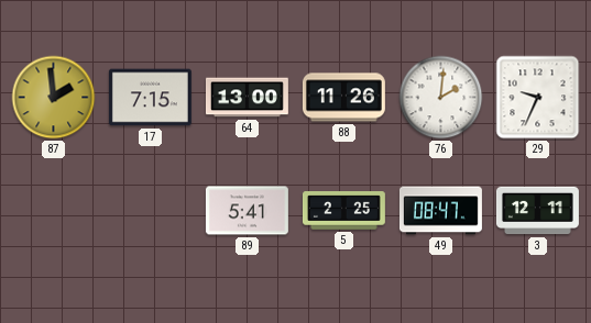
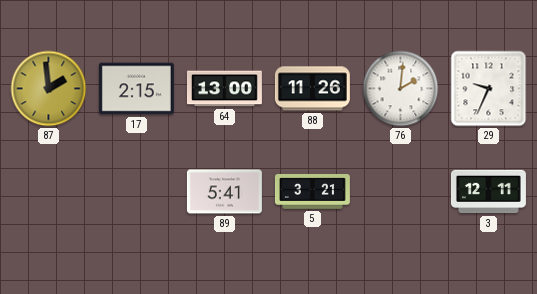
17: 7:15 -> 2:15 (136, 89)
5: 2:25 -> 3:21 (312, 192)
49: 08:47 -> none (440, 211)
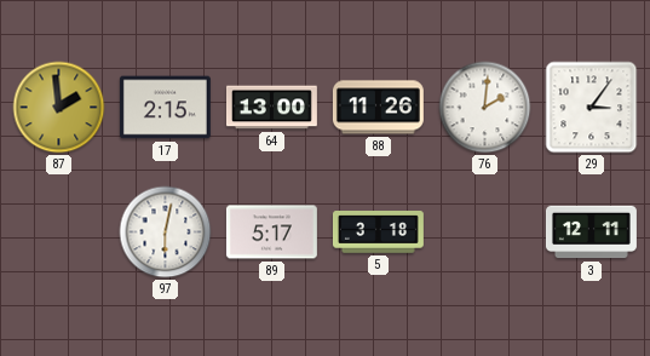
29: 9:34 -> 3:06 (592, 108)
97: none -> 6:02 (166, 232)
89: 5:41 -> 5:17 (271, 232)
5: 3:21 -> 3:18 (378, 232)
